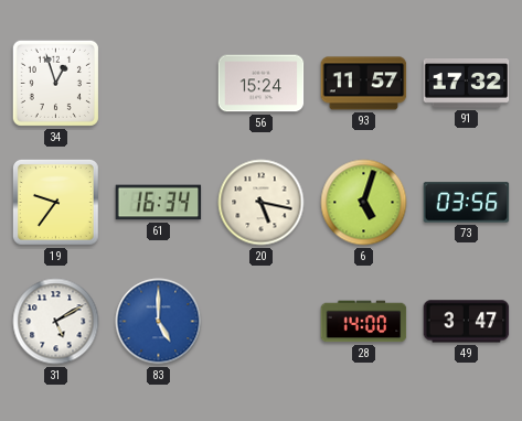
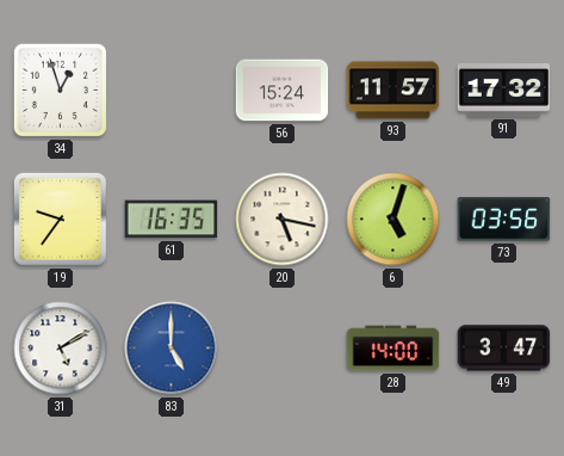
61: 16:34 -> 16:35 (172, 220)
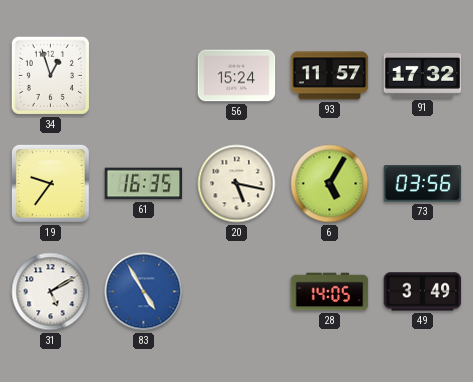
6: 5:03 -> 5:05 (330, 184)
83: 5:00 -> 4:55 (144, 292)
28: 14:00 -> 14:05 (330, 292)
49: 3:47 -> 3:49 (423, 292)
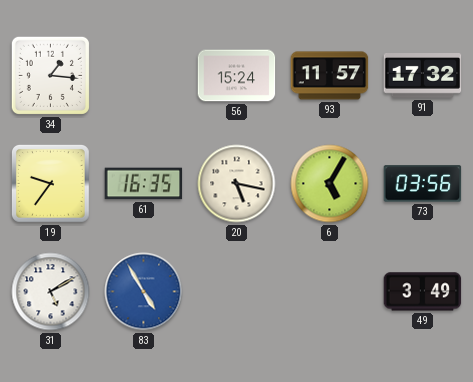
34: 12:57 -> 1:16 (50, 75)
28: 14:05 -> none (330, 292)
